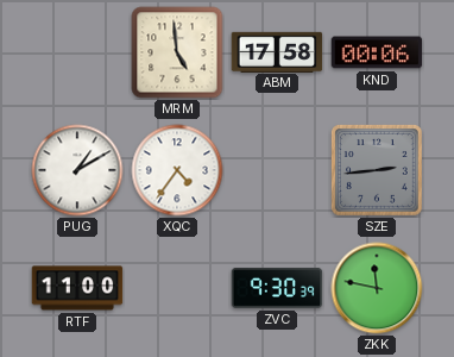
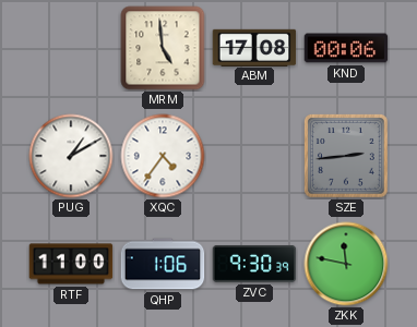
ABM: 17:58 -> 17:08 (254, 47)
QHP: none -> 1:06 (163, 264)
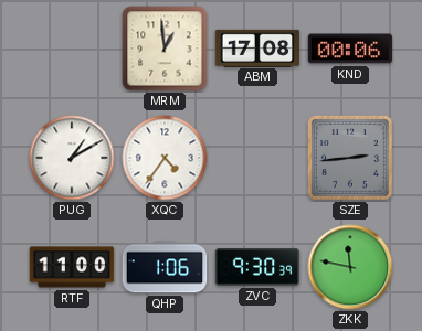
MRM: 4:59 -> 12:59 (165, 49)
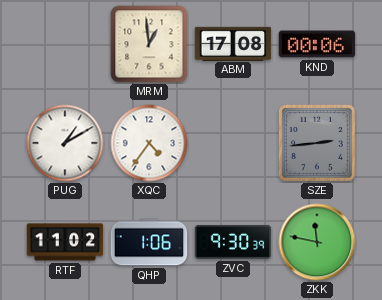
RTF: 11:00 -> 11:02 (65, 242)
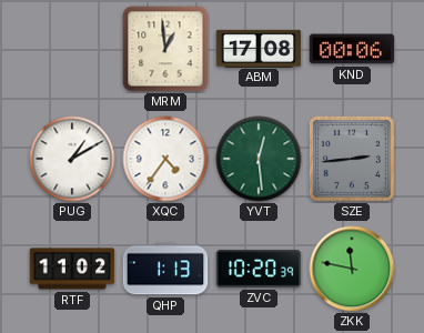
YVT: none -> 12:29 (259, 159)
QHP: 1:06 -> 1:13 (165, 269)
ZVC: 9:30 -> 10:20 (259, 269)
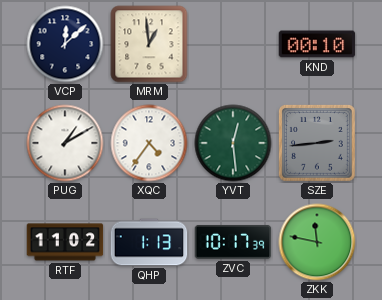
VCP: none -> 12:08 (65, 44)
ABM: 17:08 -> none (259, 48)
KND: 00:06 -> 00:10 (317, 44)
ZVC: 10:20 -> 10:17 (233, 242)
